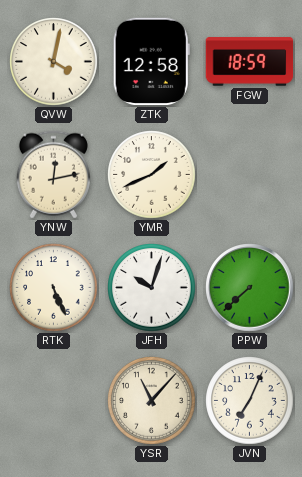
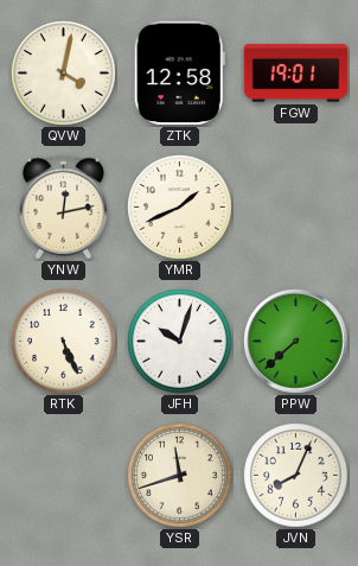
FGW: 18:59 -> 19:01 (296, 74)
YSR: 11:07 -> 11:42 (180, 476)
JVN: 7:04 -> 8:04 (296, 476)
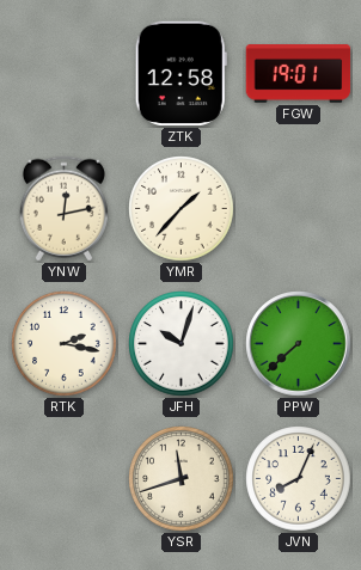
QVW: 4:02 -> none (64, 74)
YMR: 1:41 -> 1:37 (182, 209)
RTK: 5:26 -> 2:17 (65, 344)
